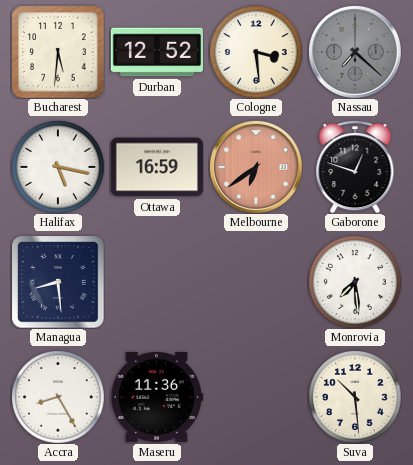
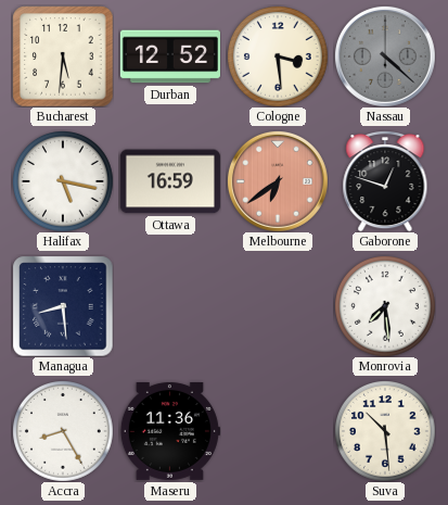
Nassau: 7:22 -> 4:22 (385, 56)
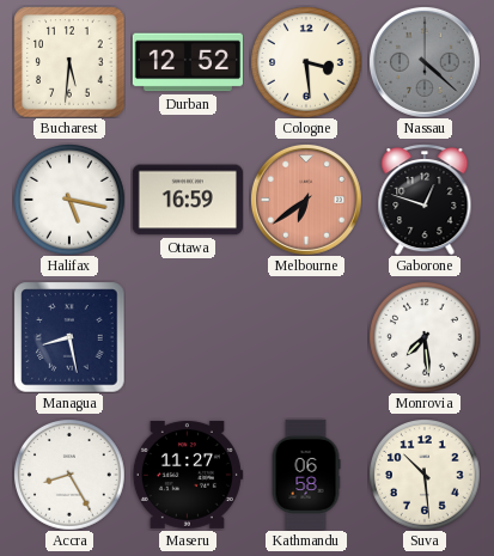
Managua: 8:29 -> 8:28 (69, 337)
Maseru: 11:36 -> 11:27 (188, 475)
Kathmandu: none -> 06:58 (306, 475)
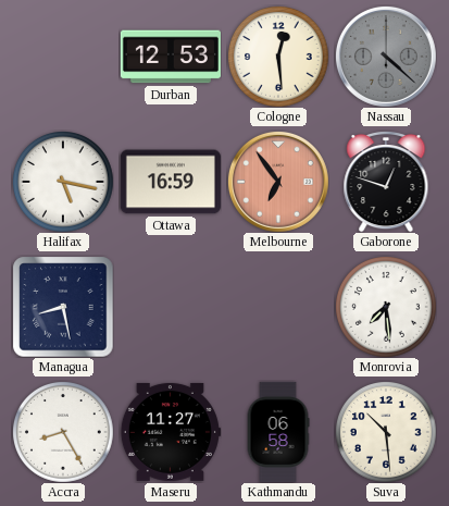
Bucharest: 5:31 -> none (69, 62)
Durban: 12:52 -> 12:53 (171, 57)
Cologne: 3:29 -> 12:29 (278, 57)
Melbourne: 6:39 -> 6:54 (278, 182)
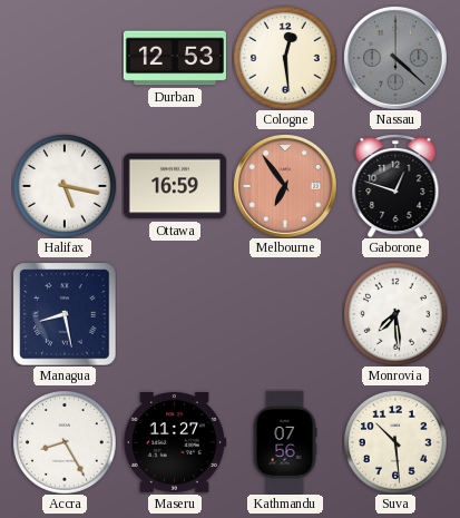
Kathmandu: 06:58 -> 07:56 (285, 442)
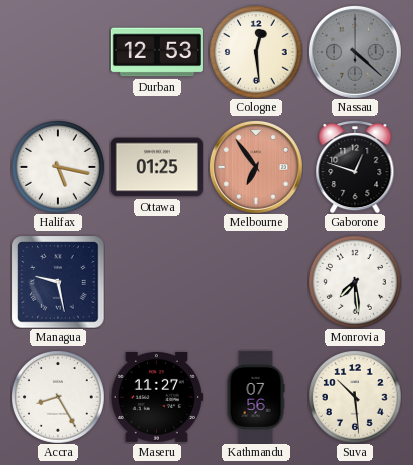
Ottawa: 16:59 -> 01:25 (157, 167)
Managua: 8:28 -> 9:28 (58, 282)
